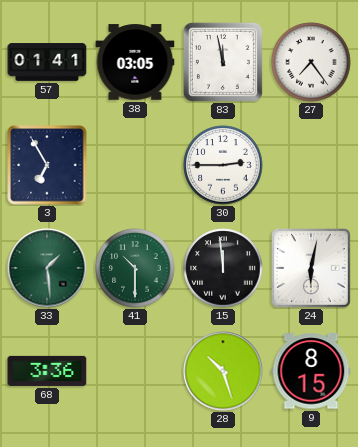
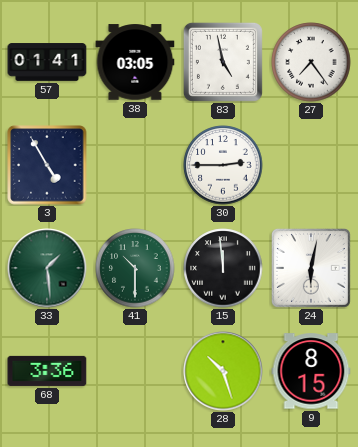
83: 11:58 -> 4:58 (223, 62)
3: 6:55 -> 4:55 (47, 165)
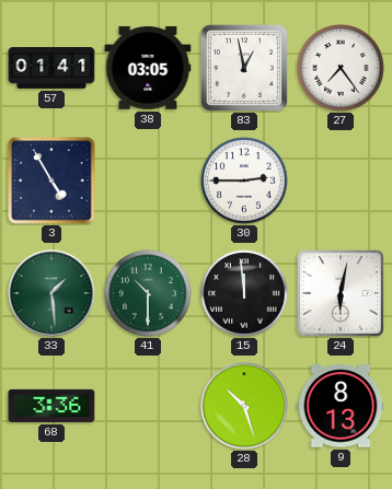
83: 4:58 -> 12:58 (244, 68)
9: 8:15 -> 8:13 (341, 406)
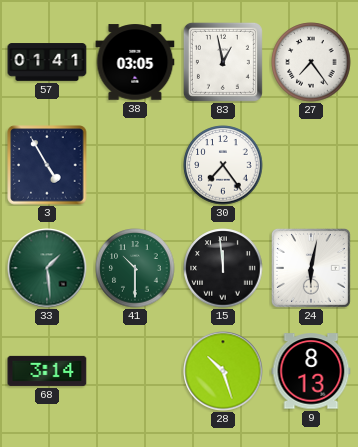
30: 2:45 -> 7:24 (223, 165)
68: 3:36 -> 3:14 (47, 371)
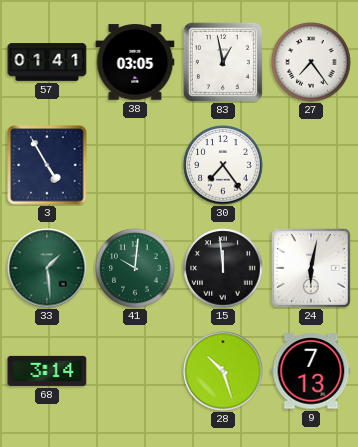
41: 10:30 -> 10:01 (135, 268)
9: 8:13 -> 7:13 (311, 371)
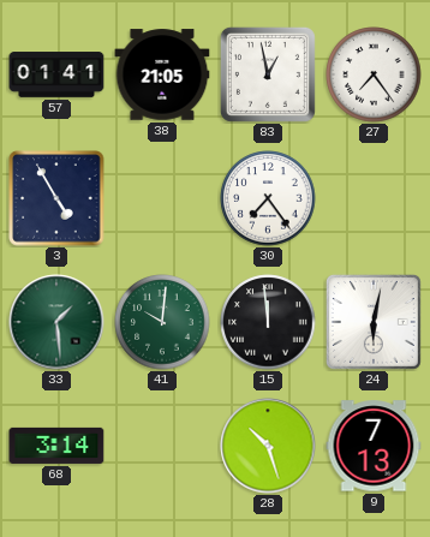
38: 03:05 -> 21:05 (162, 74)
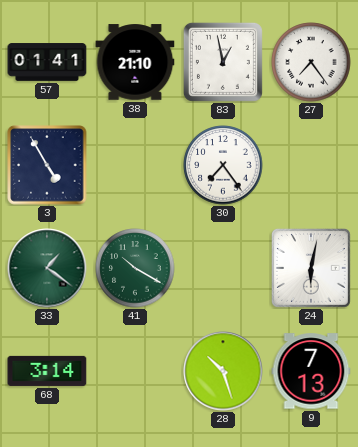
38: 21:05 -> 21:10 (135, 62)
33: 1:29 -> 1:21 (47, 268)
41: 10:01 -> 10:20 (135, 268)
15: 11:59 -> none (268, 322)
